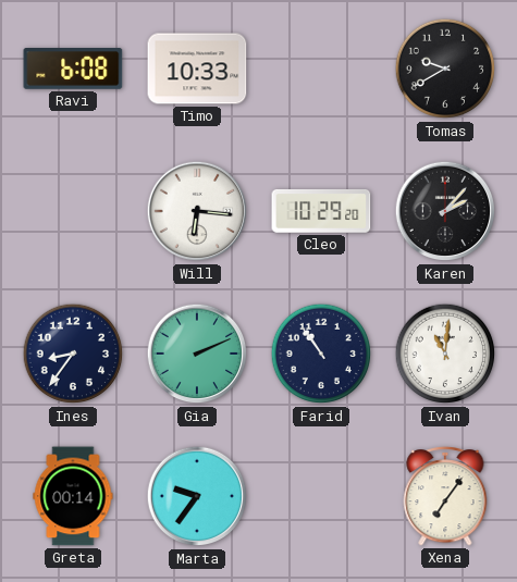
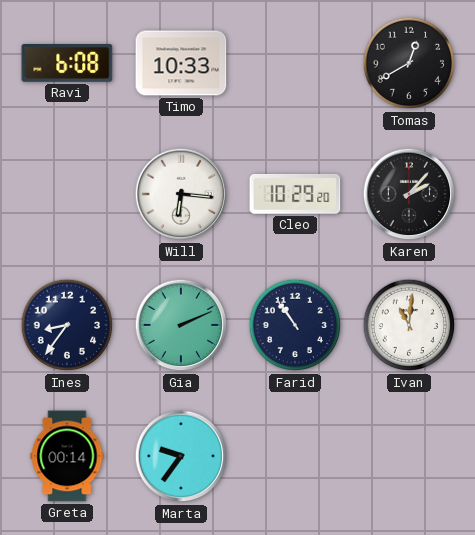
Tomas: 9:40 -> 12:40 (409, 63)
Xena: 7:06 -> none (445, 496)
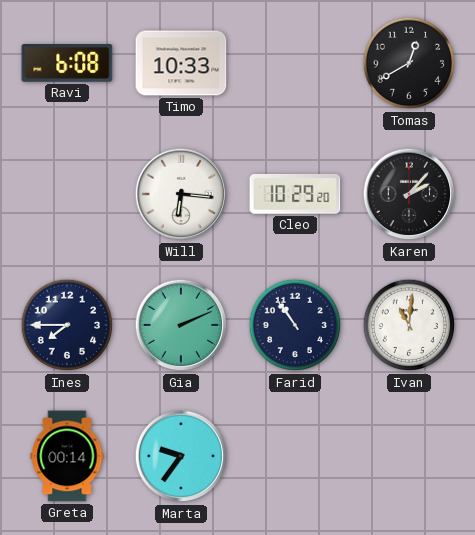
Ines: 8:36 -> 7:45 (67, 325)
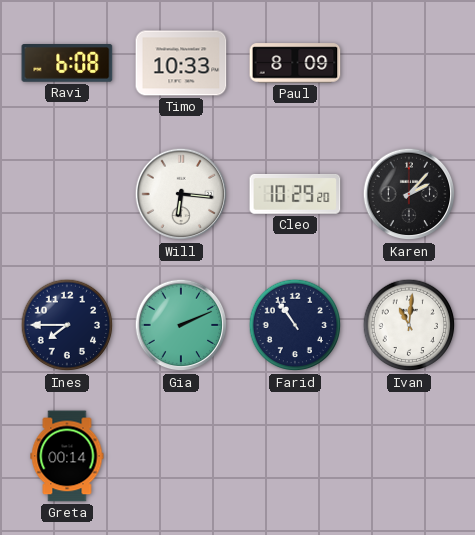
Paul: none -> 8:09 (295, 63)
Tomas: 12:40 -> none (409, 63)
Marta: 9:36 -> none (181, 456)
